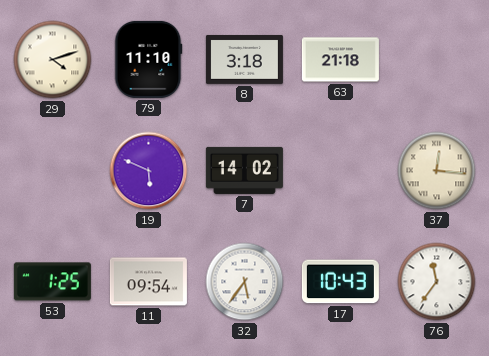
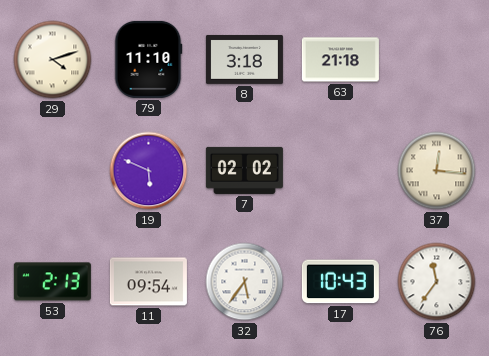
7: 14:02 -> 02:02 (244, 170)
53: 1:25 -> 2:13 (52, 282)
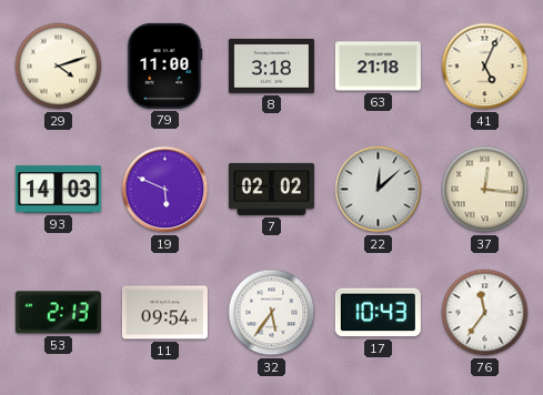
79: 11:10 -> 11:00 (164, 65)
41: none -> 5:04 (485, 67)
93: none -> 14:03 (58, 190)
22: none -> 12:08 (379, 190)
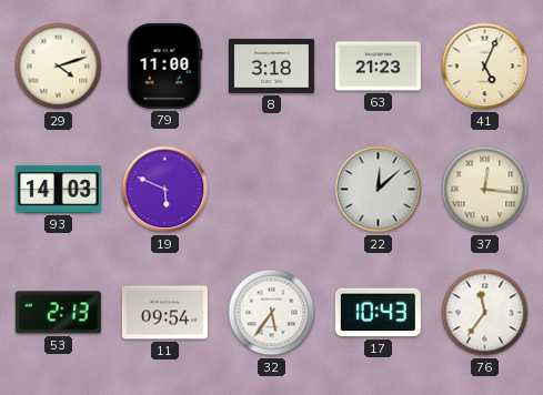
63: 21:18 -> 21:23 (378, 67)
7: 02:02 -> none (271, 189)
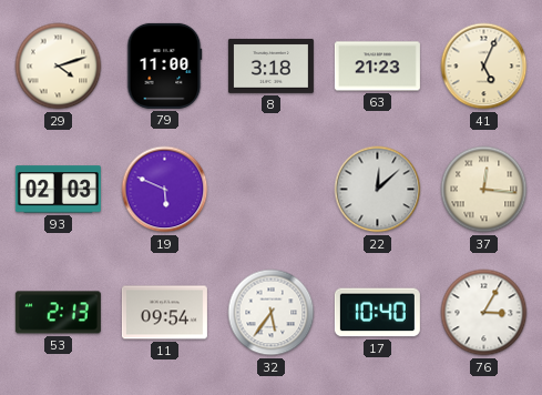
93: 14:03 -> 02:03 (58, 190)
17: 10:43 -> 10:40 (377, 313)
76: 11:36 -> 3:05 (484, 313)
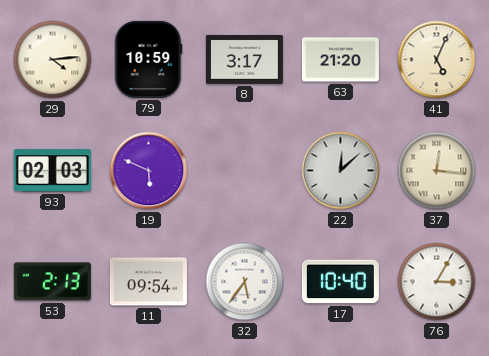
29: 4:12 -> 4:14 (53, 60)
79: 11:00 -> 10:59 (148, 59)
8: 3:18 -> 3:17 (244, 59)
63: 21:23 -> 21:20 (340, 60)
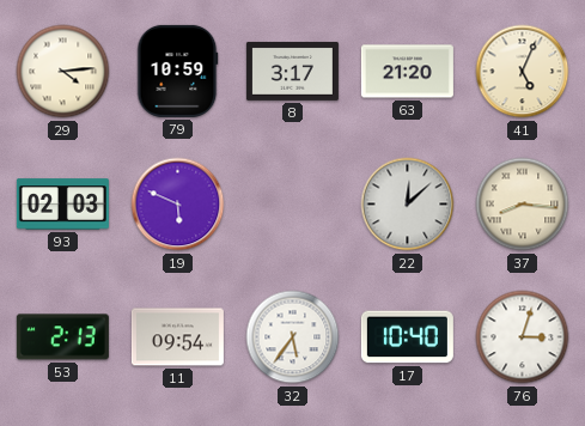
37: 12:16 -> 8:16 (523, 205)
76: 3:05 -> 3:03 (523, 337)
